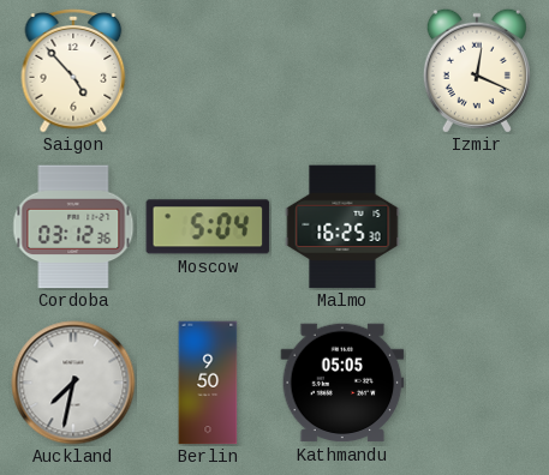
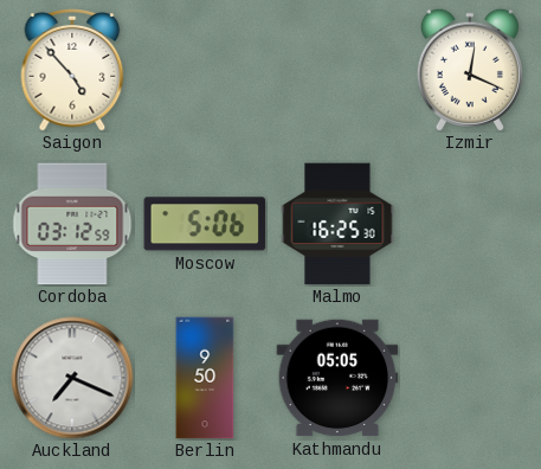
Cordoba: 03:12:36 -> 03:12:59 (72, 224)
Moscow: 5:04 -> 5:06 (205, 224)
Auckland: 7:32 -> 7:19 (72, 378)
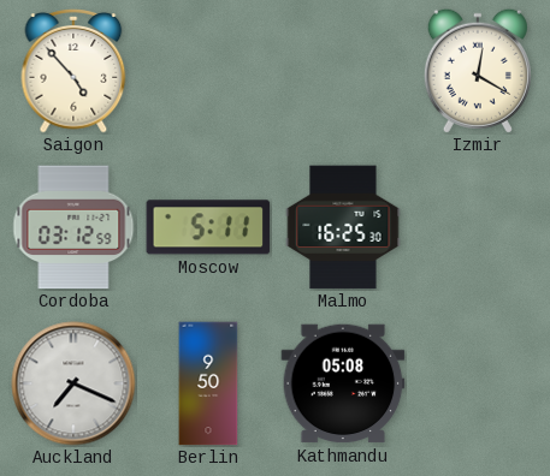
Izmir: 12:19 -> 12:20 (478, 71)
Moscow: 5:06 -> 5:11 (208, 227)
Kathmandu: 05:05 -> 05:08 (343, 383)
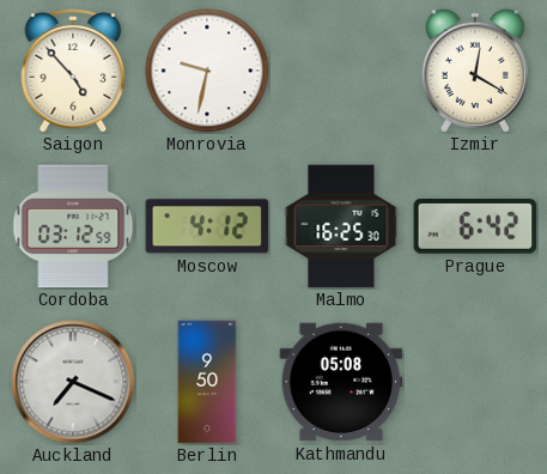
Monrovia: none -> 9:32 (207, 71)
Moscow: 5:11 -> 4:12 (207, 226)
Prague: none -> 6:42 (475, 227)
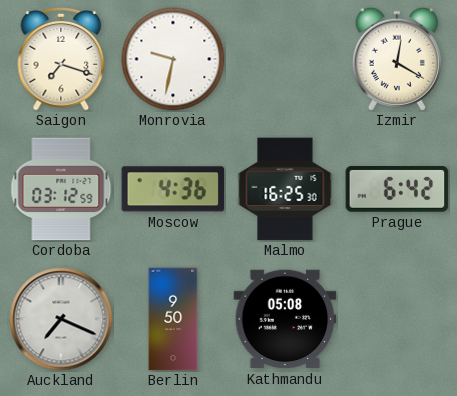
Saigon: 4:53 -> 7:18 (61, 60)
Moscow: 4:12 -> 4:36 (173, 189)
